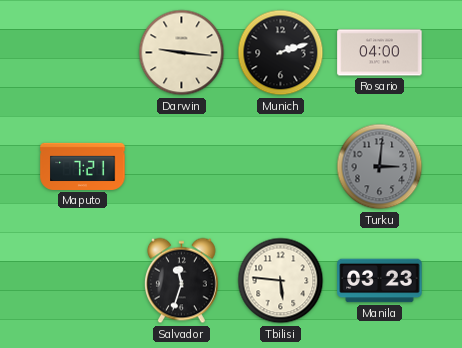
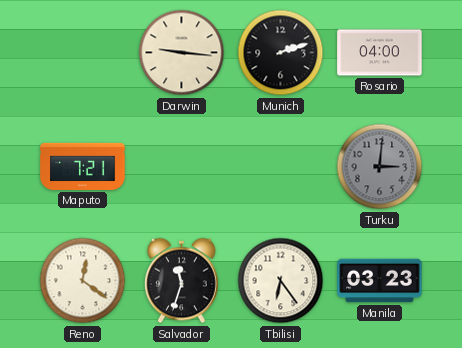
Reno: none -> 12:21 (83, 281)
Tbilisi: 5:46 -> 6:24 (281, 281)
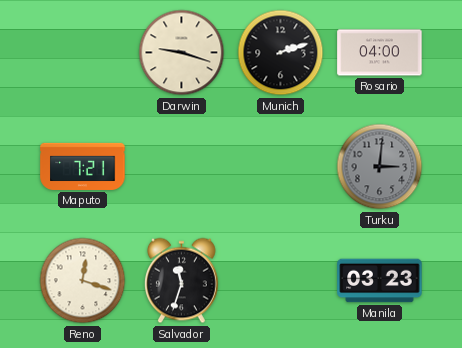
Darwin: 9:16 -> 9:18 (182, 53)
Reno: 12:21 -> 12:18 (83, 281)
Tbilisi: 6:24 -> none (281, 281)
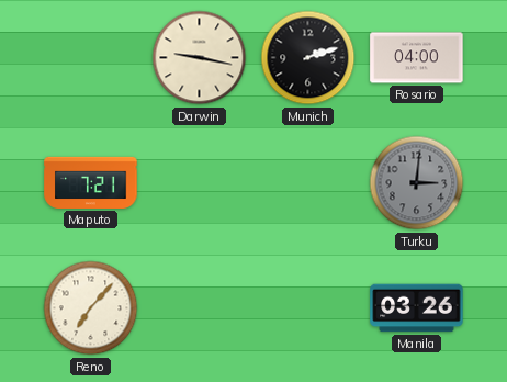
Darwin: 9:18 -> 9:17 (200, 58)
Reno: 12:18 -> 7:07 (91, 308)
Salvador: 11:33 -> none (182, 281)
Manila: 03:23 -> 03:26 (417, 308)
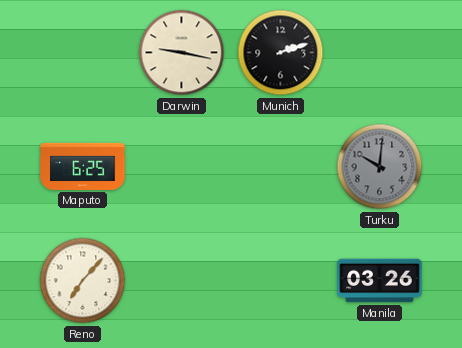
Rosario: 04:00 -> none (417, 58)
Maputo: 7:21 -> 6:25 (83, 166)
Turku: 3:01 -> 10:01 (380, 167)
